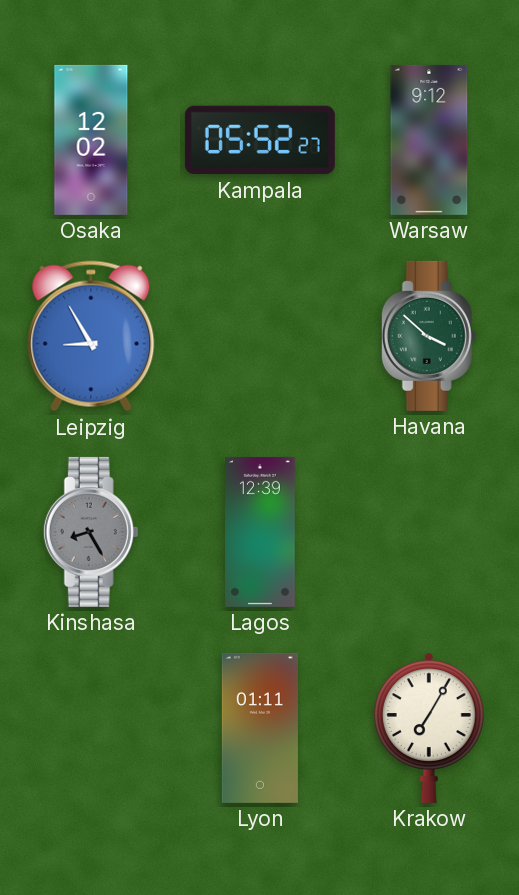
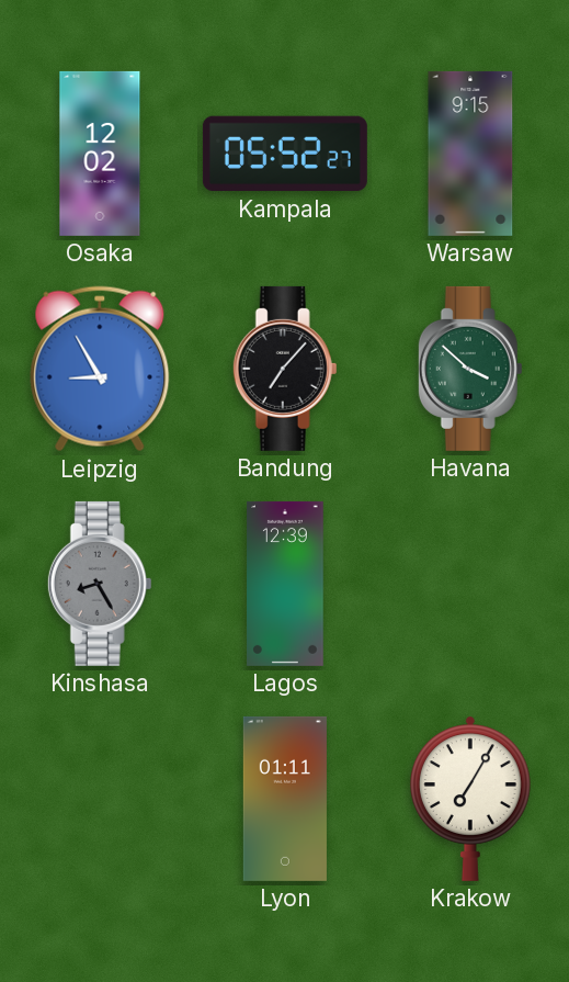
Warsaw: 9:12 -> 9:15 (470, 154)
Bandung: none -> 7:07 (285, 369)
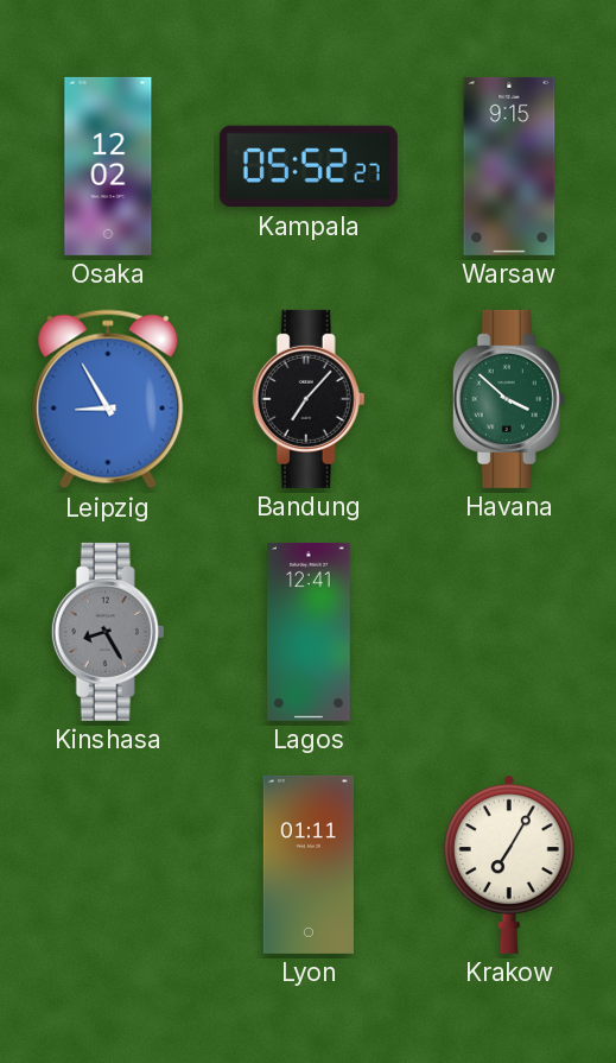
Lagos: 12:39 -> 12:41 (309, 632)
